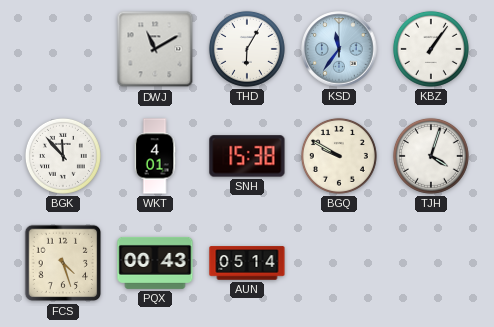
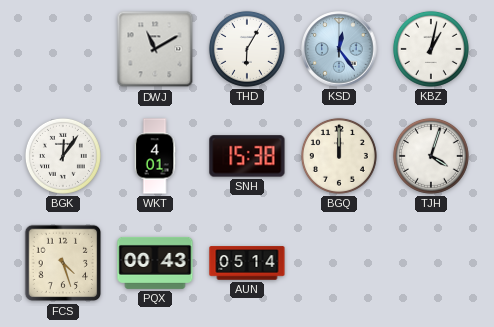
KSD: 11:36 -> 12:24 (339, 49)
KBZ: 1:06 -> 1:02 (431, 49)
BGK: 11:53 -> 12:06 (63, 156)
BGQ: 9:50 -> 12:00 (339, 156)
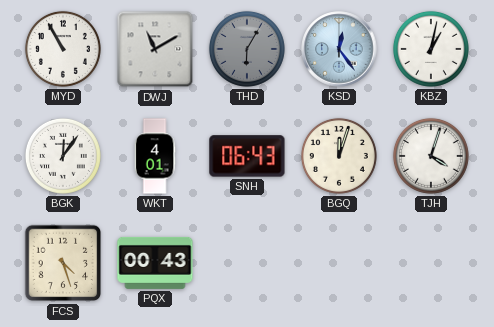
MYD: none -> 10:55 (63, 49)
THD dial: white -> grey (247, 49)
SNH: 15:38 -> 06:43 (247, 156)
BGQ: 12:00 -> 12:03 (339, 156)
AUN: 05:14 -> none (247, 263)
